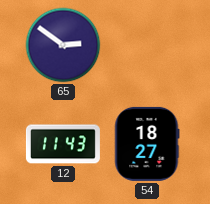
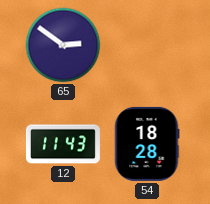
54: 18:27 -> 18:28 (147, 144)
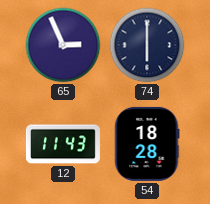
65: 2:51 -> 2:56 (63, 45)
74: none -> 6:00 (147, 45)
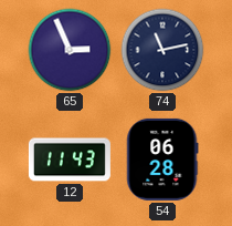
74: 6:00 -> 11:13 (162, 50)
54: 18:28 -> 06:28 (162, 160)
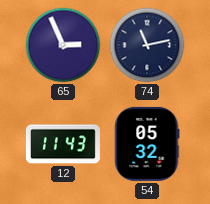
54: 06:28 -> 05:32 (147, 144)
